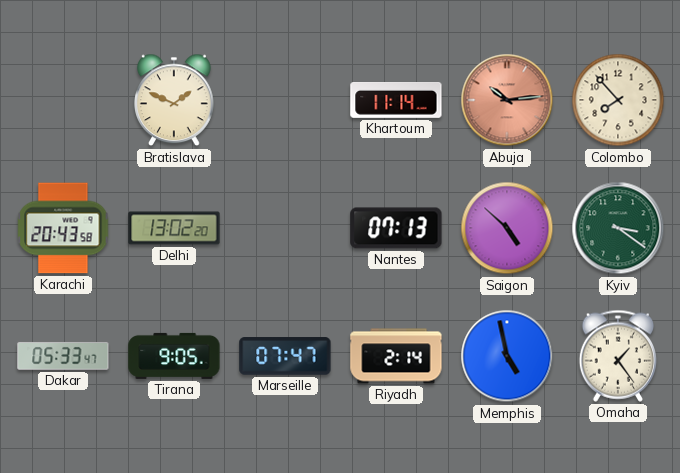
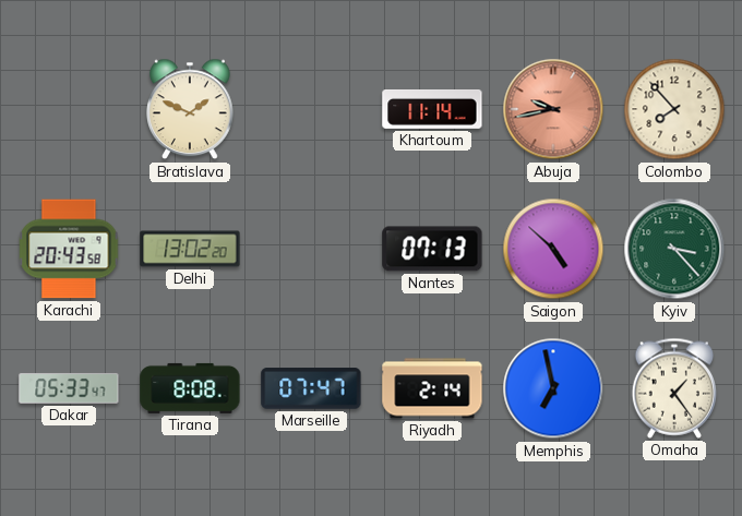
Abuja: 10:14 -> 9:43 (553, 109)
Kyiv: 3:21 -> 3:23 (674, 249)
Tirana: 9:05 -> 8:08 (190, 388)
Memphis: 4:58 -> 6:58 (553, 388)
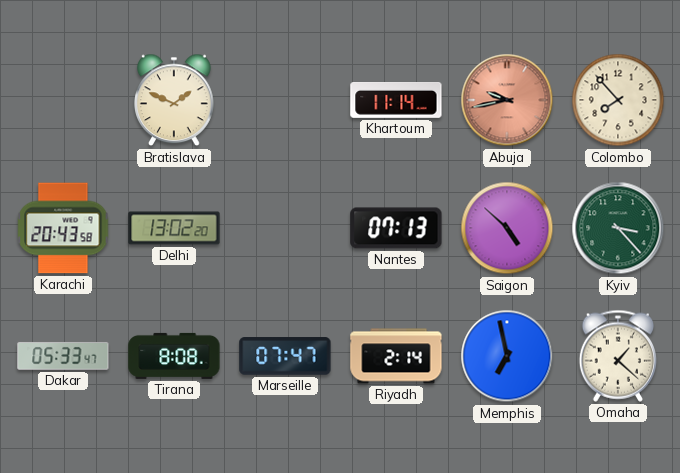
Omaha: 1:24 -> 1:22 (617, 356)
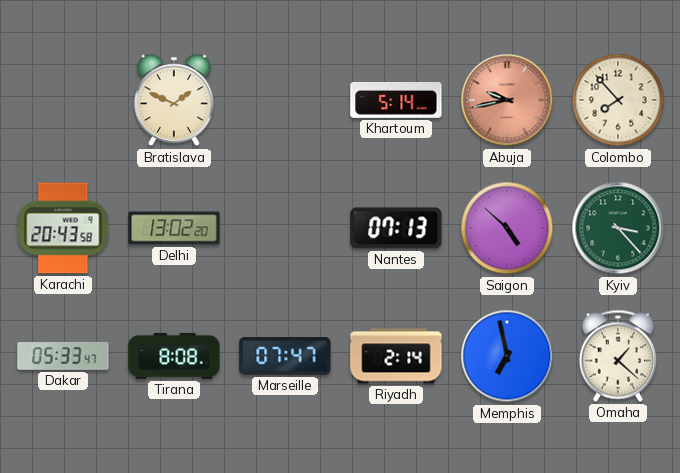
Khartoum: 11:14 -> 5:14 (396, 101)
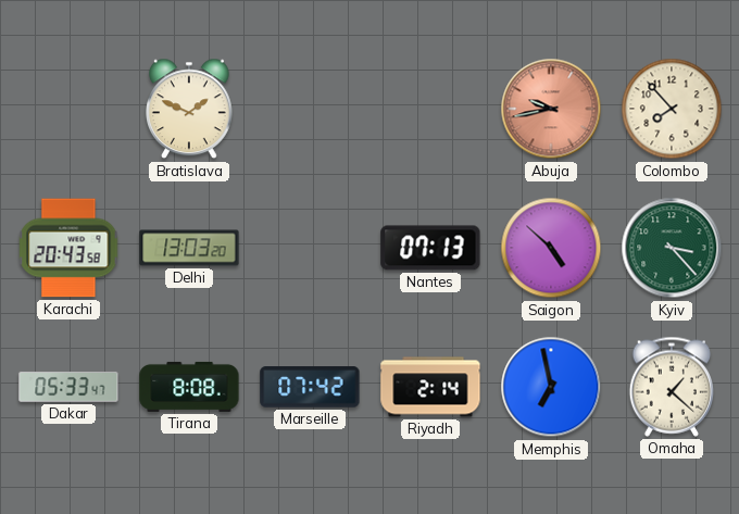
Khartoum: 5:14 -> none (396, 101)
Delhi: 13:02 -> 13:03 (189, 248)
Marseille: 07:47 -> 07:42 (310, 387)
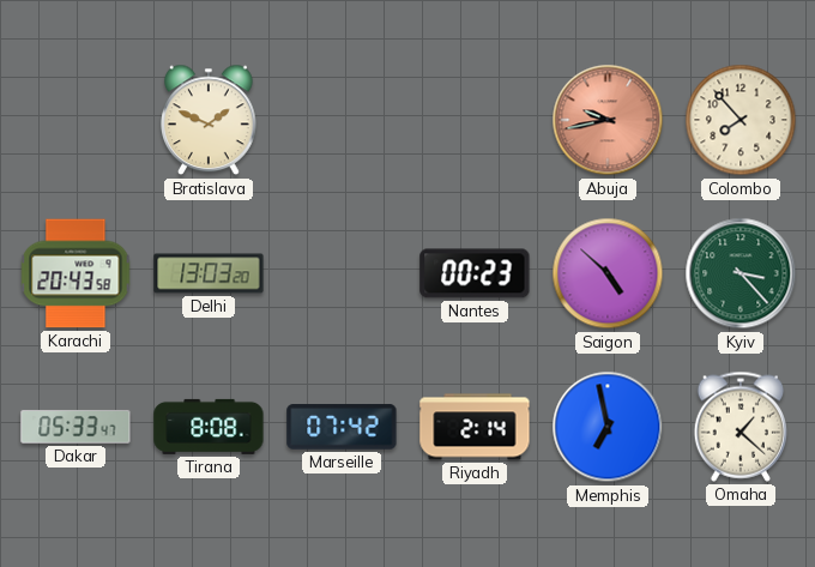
Nantes: 07:13 -> 00:23 (475, 273)
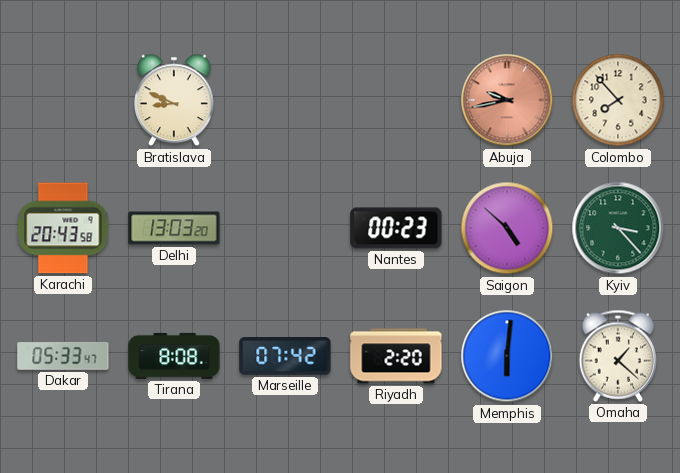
Bratislava: 1:49 -> 8:49 (175, 100)
Riyadh: 2:14 -> 2:20 (396, 356)
Memphis: 6:58 -> 6:01 (507, 356)
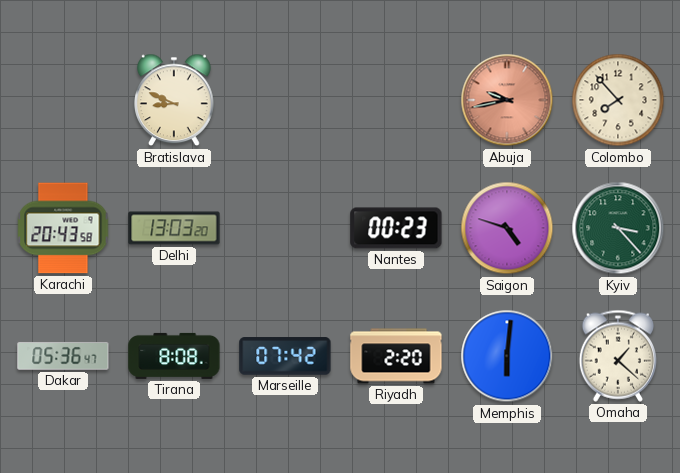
Saigon: 4:52 -> 4:48 (507, 228)
Dakar: 05:33 -> 05:36 (63, 356)
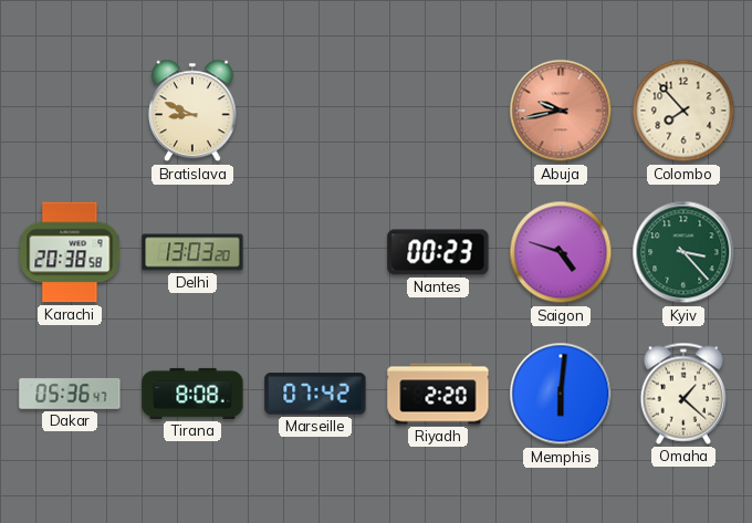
Karachi: 20:43 -> 20:38 (70, 252)
